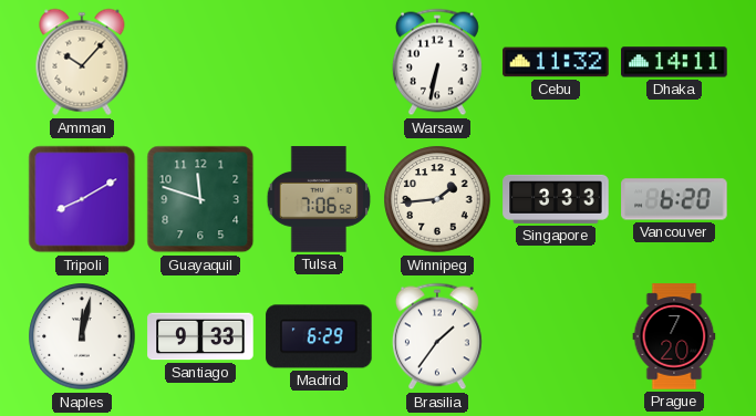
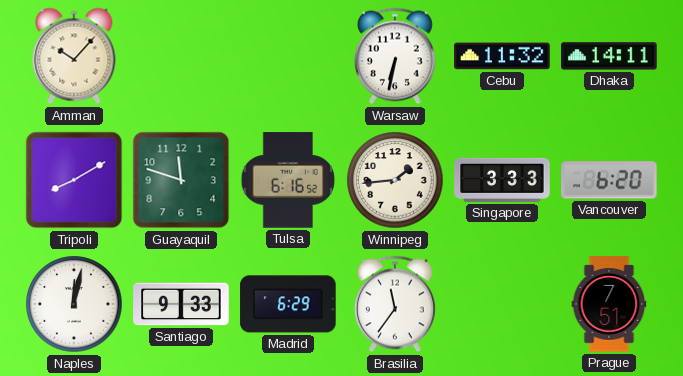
Tulsa: 7:06 -> 6:16 (288, 180)
Brasilia: 1:36 -> 11:36 (395, 304)
Prague: 7:20 -> 7:51 (609, 304)
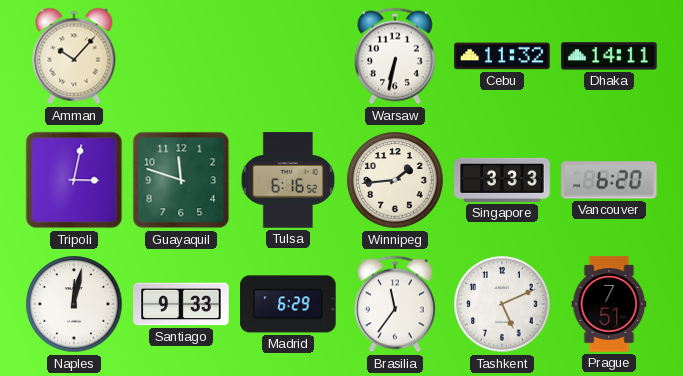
Tripoli: 8:10 -> 3:02 (74, 180)
Tashkent: none -> 5:11 (502, 304)
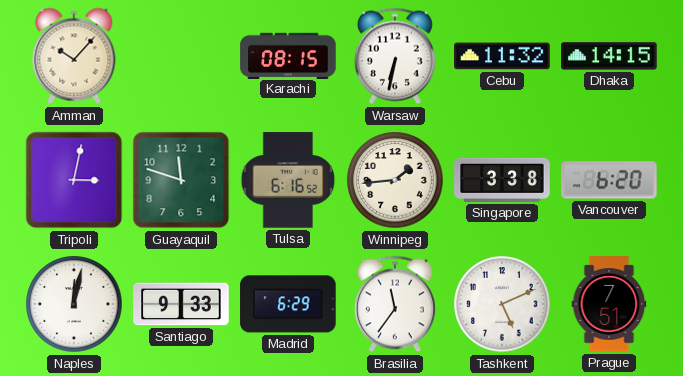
Karachi: none -> 08:15 (288, 55)
Dhaka: 14:11 -> 14:15 (609, 56)
Singapore: 3:33 -> 3:38 (502, 180)
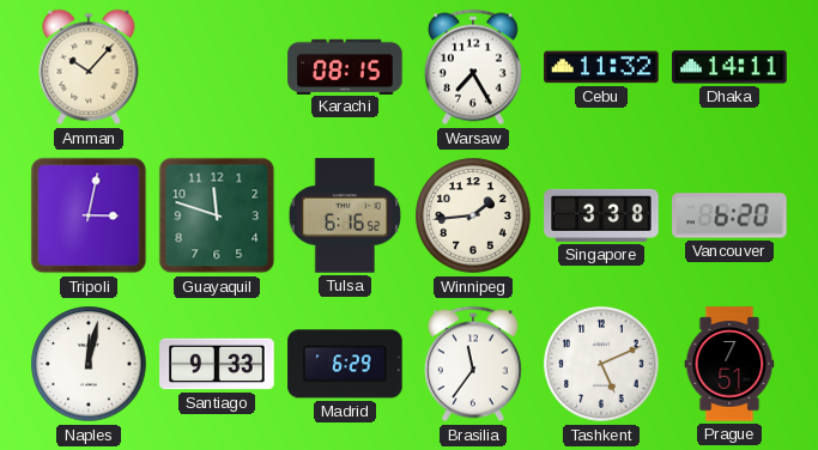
Warsaw: 6:32 -> 7:25 (473, 67)
Dhaka: 14:15 -> 14:11 (729, 67)
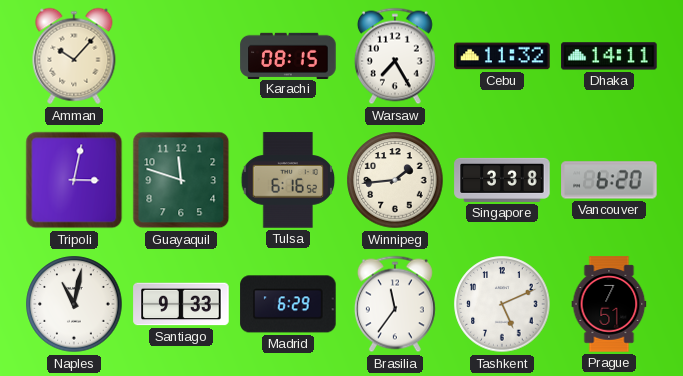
Naples: 12:02 -> 11:02 (74, 304)
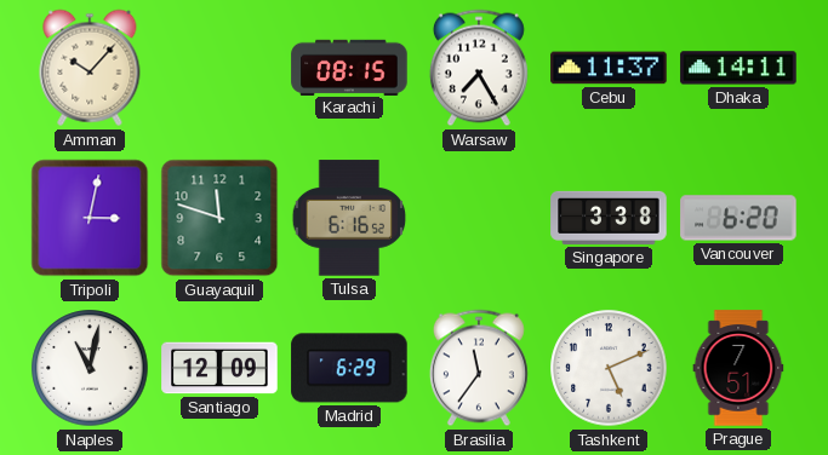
Cebu: 11:32 -> 11:37 (609, 68)
Winnipeg: 1:44 -> none (395, 180)
Santiago: 9:33 -> 12:09 (219, 368)
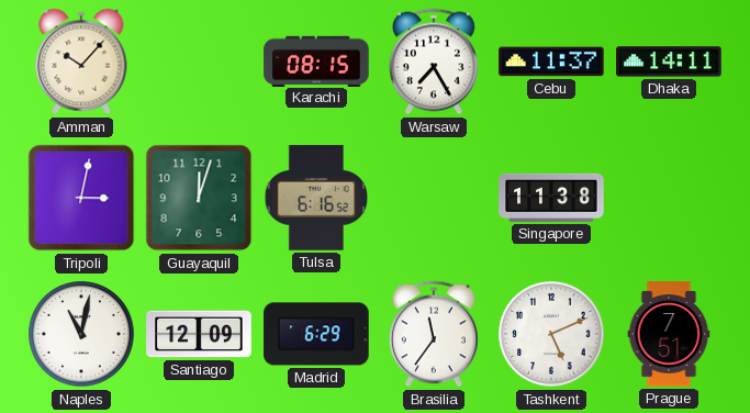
Guayaquil: 11:48 -> 12:03 (199, 198)
Singapore: 3:38 -> 11:38 (551, 198)
Vancouver: 6:20 -> none (738, 218)
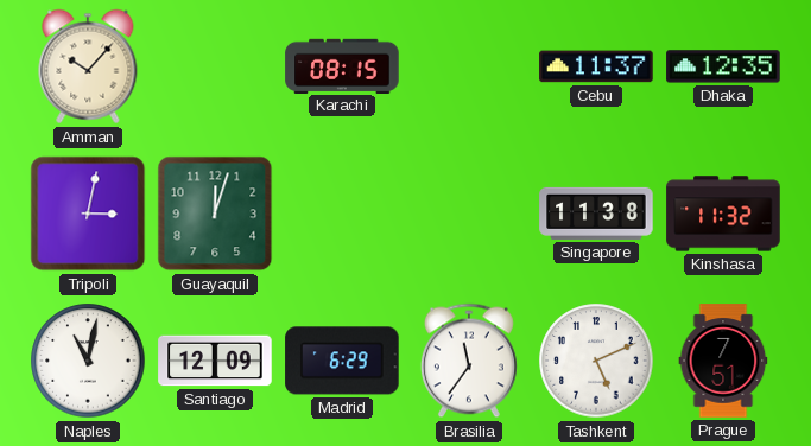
Warsaw: 7:25 -> none (434, 62)
Dhaka: 14:11 -> 12:35 (723, 66)
Tulsa: 6:16 -> none (316, 198)
Kinshasa: none -> 11:32 (723, 214)
